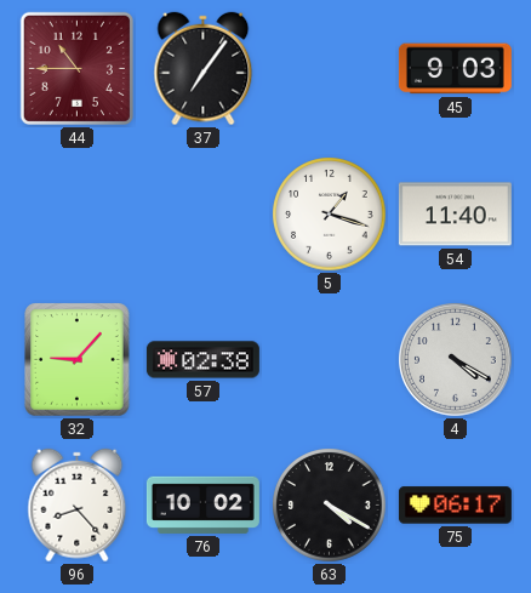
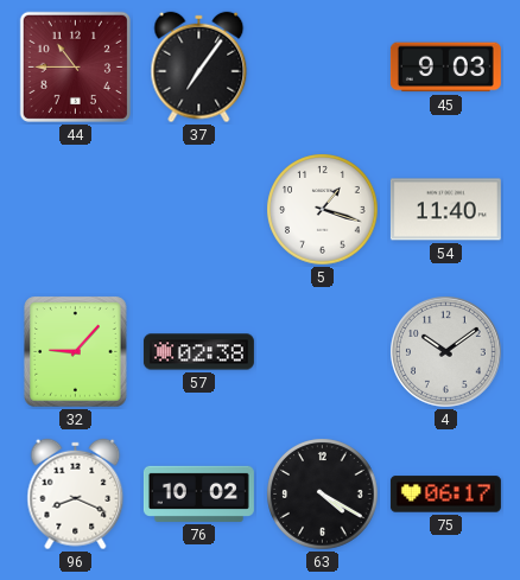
4: 4:20 -> 10:09 (446, 352)
96: 8:23 -> 8:19 (76, 495)
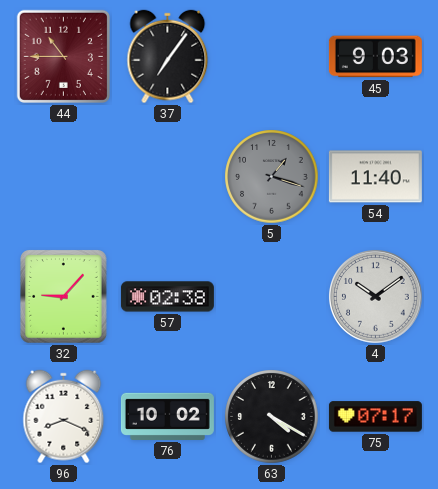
5 dial: white -> grey (272, 177)
75: 06:17 -> 07:17 (375, 417)
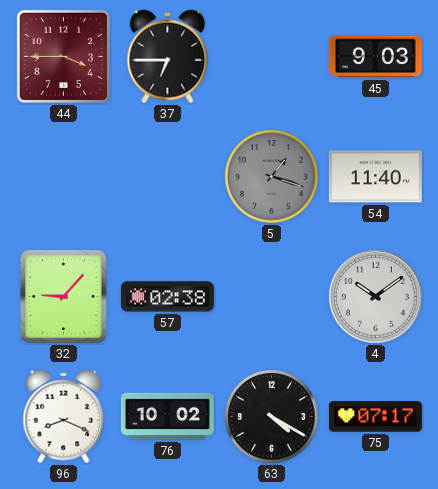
44: 10:45 -> 3:45 (63, 56)
37: 7:06 -> 6:45 (168, 57)
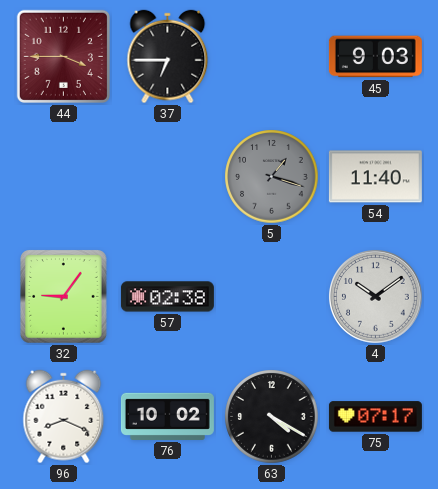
32: 9:07 -> 9:06 (64, 297)
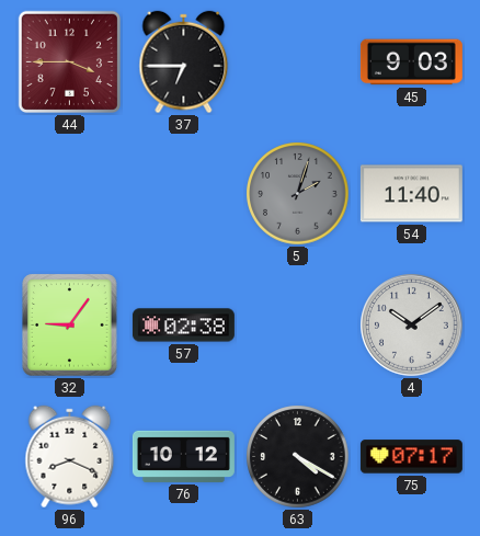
5: 1:18 -> 2:03 (298, 194)
76: 10:02 -> 10:12 (183, 456)
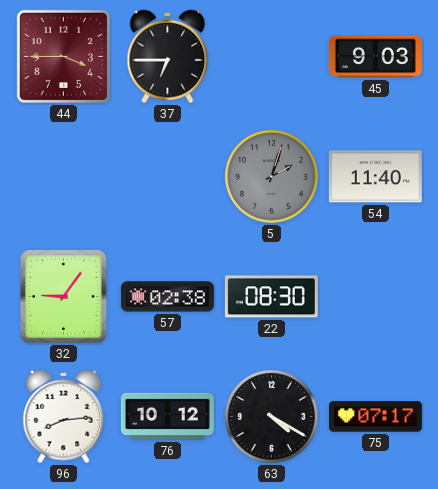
22: none -> 08:30 (271, 297)
4: 10:09 -> none (412, 326)
96: 8:19 -> 8:14 (64, 417)
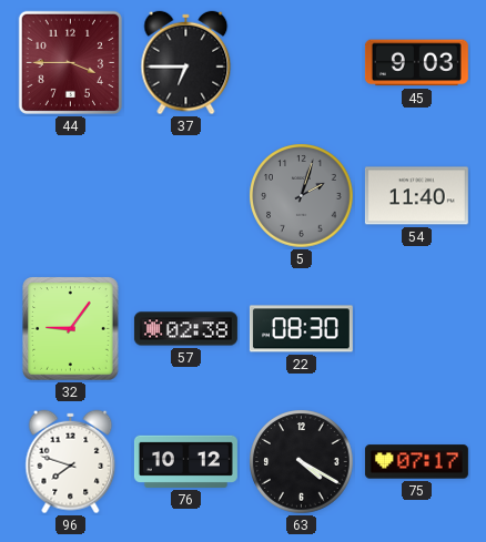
96: 8:14 -> 7:48 (71, 462)
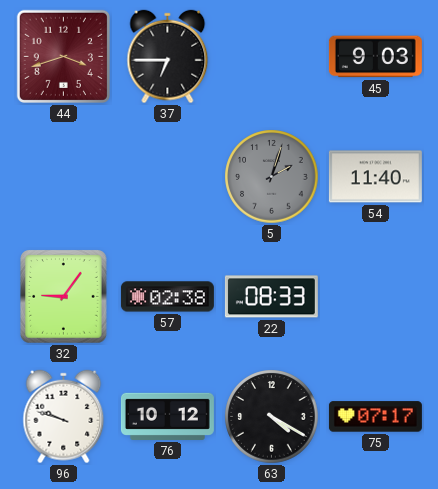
44: 3:45 -> 3:42 (63, 56)
22: 08:30 -> 08:33 (271, 297)
96: 7:48 -> 9:48 (64, 417)
